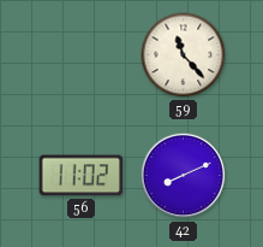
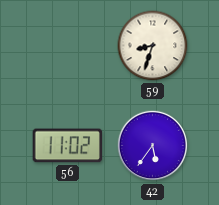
59: 11:23 -> 8:33 (153, 46)
42: 8:11 -> 5:36 (153, 146)
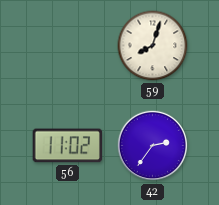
59: 8:33 -> 8:03 (153, 46)
42: 5:36 -> 2:36 (153, 146)
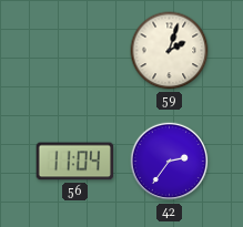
59: 8:03 -> 2:03 (170, 51)
56: 11:02 -> 11:04 (75, 162)
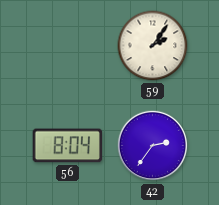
59: 2:03 -> 2:06 (153, 46)
56: 11:04 -> 8:04 (68, 146)
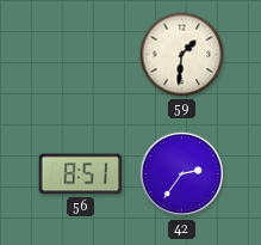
59: 2:06 -> 1:31 (182, 55)
56: 8:04 -> 8:51 (81, 174)
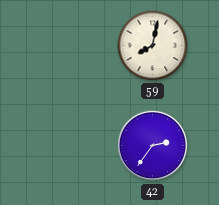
59: 1:31 -> 8:02 (153, 46)
56: 8:51 -> none (81, 174)
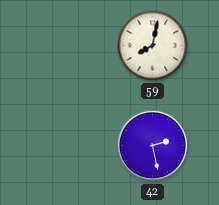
42: 2:36 -> 2:28 (153, 146)
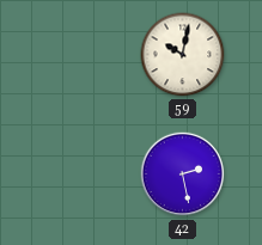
59: 8:02 -> 10:02 (183, 55)
